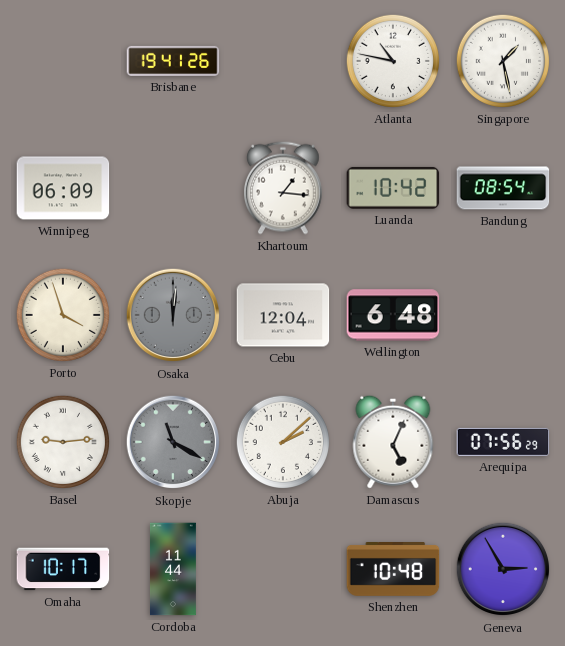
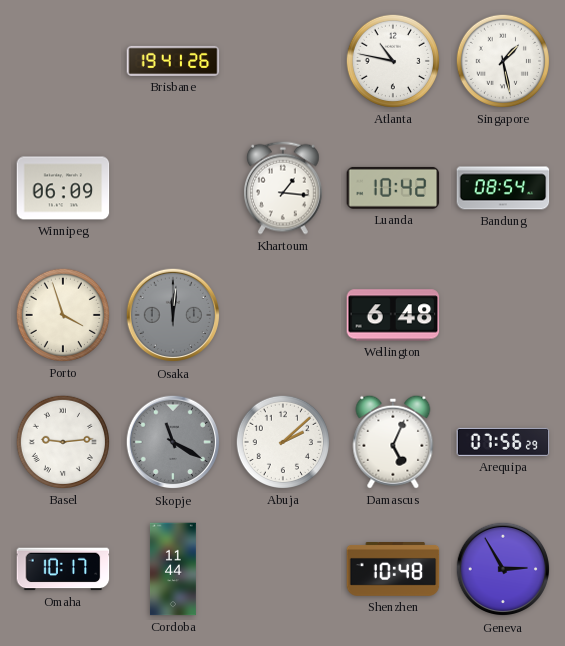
Cebu: 12:04 -> none (283, 315)
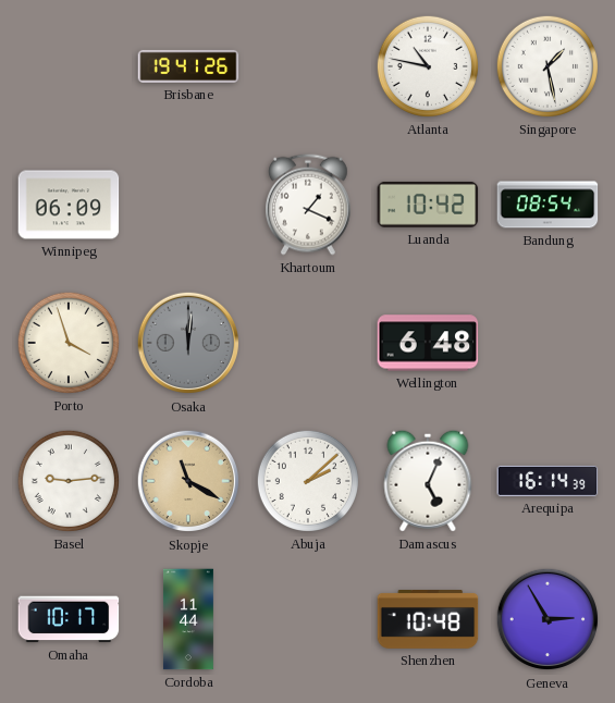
Khartoum: 1:16 -> 1:19 (309, 205)
Skopje dial: grey -> champagne (188, 481)
Arequipa: 07:56 -> 16:14 (548, 481)
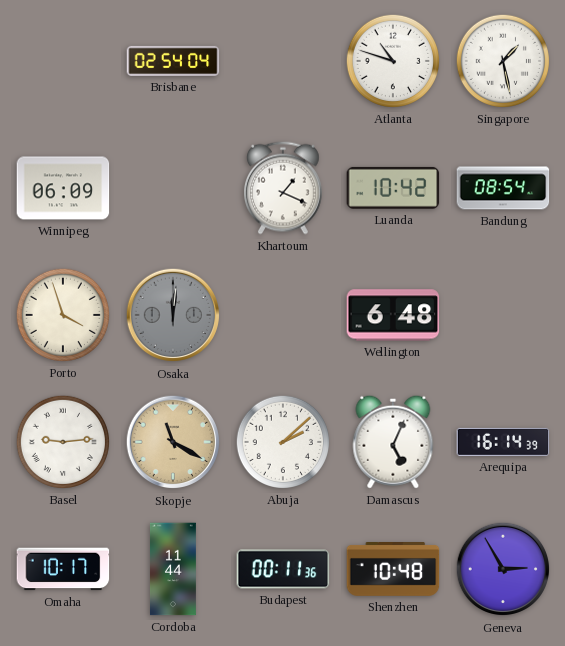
Brisbane: 19:41 -> 02:54 (173, 61)
Atlanta: 10:47 -> 10:48 (393, 61)
Budapest: none -> 00:11 (283, 569)
